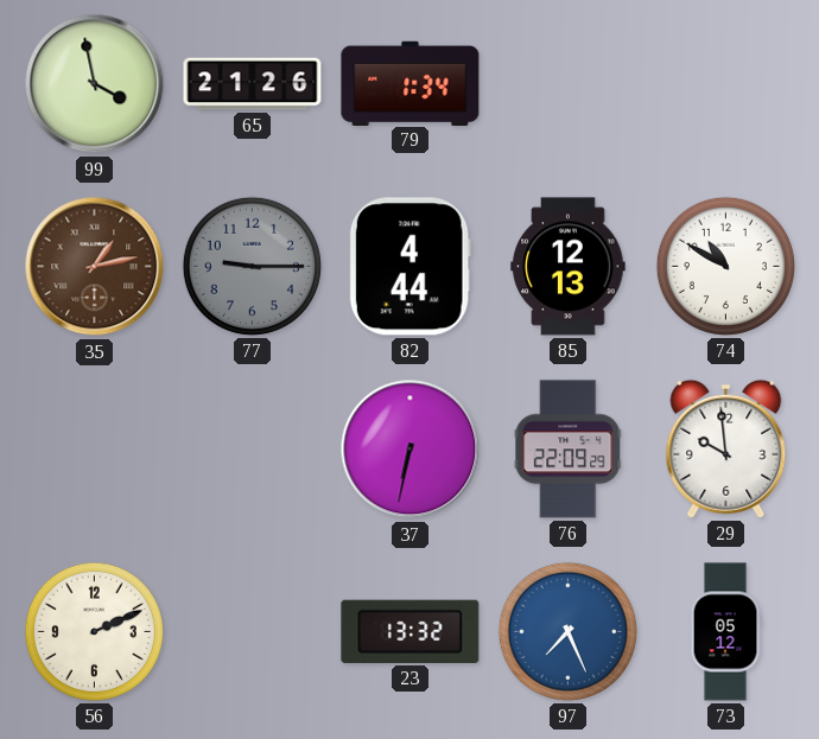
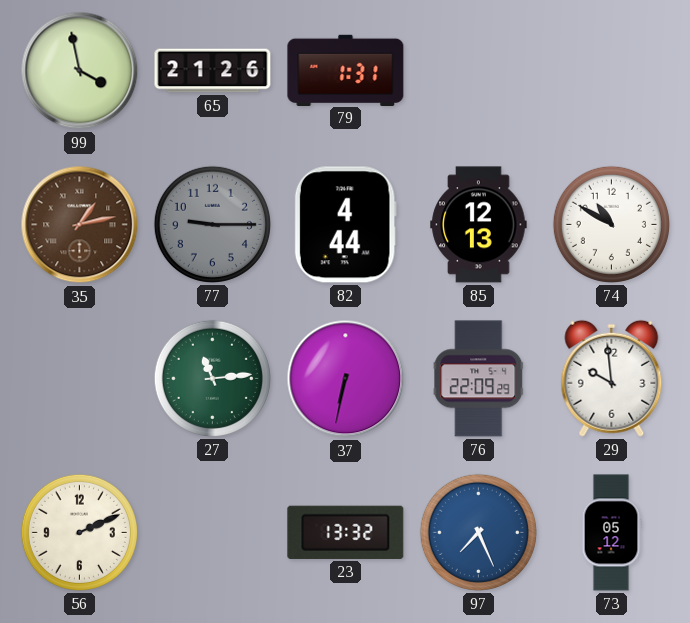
79: 1:34 -> 1:31 (346, 70)
27: none -> 11:14 (212, 378)
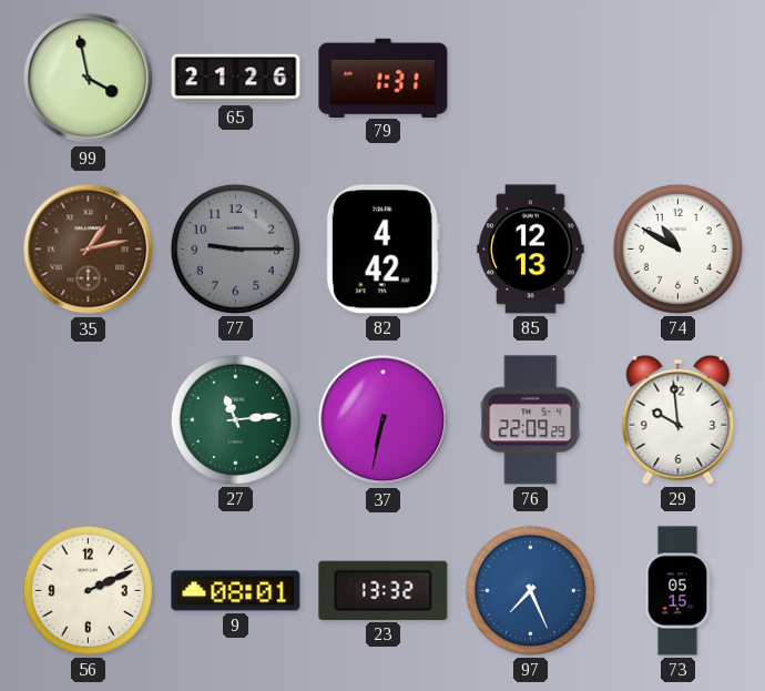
82: 4:44 -> 4:42 (382, 250)
9: none -> 08:01 (236, 591)
73: 05:12 -> 05:15 (677, 591)
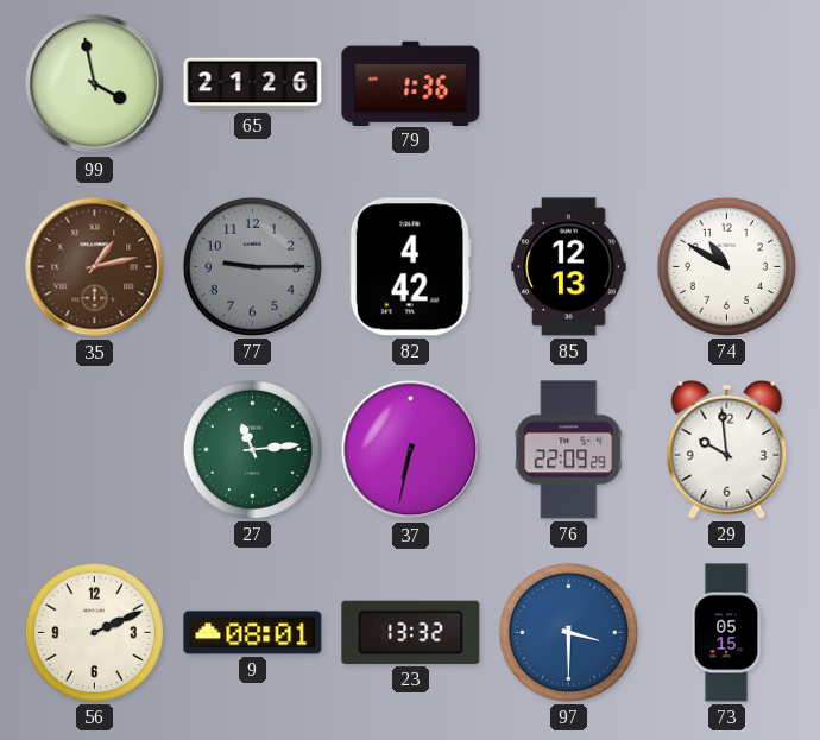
79: 1:31 -> 1:36 (411, 83)
97: 7:26 -> 3:30 (568, 632)
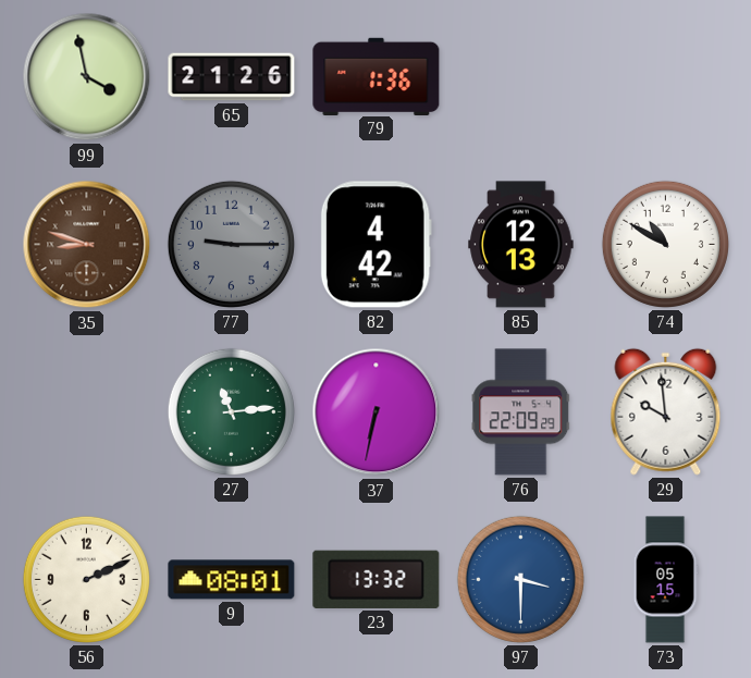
35: 1:13 -> 8:48 (87, 245)
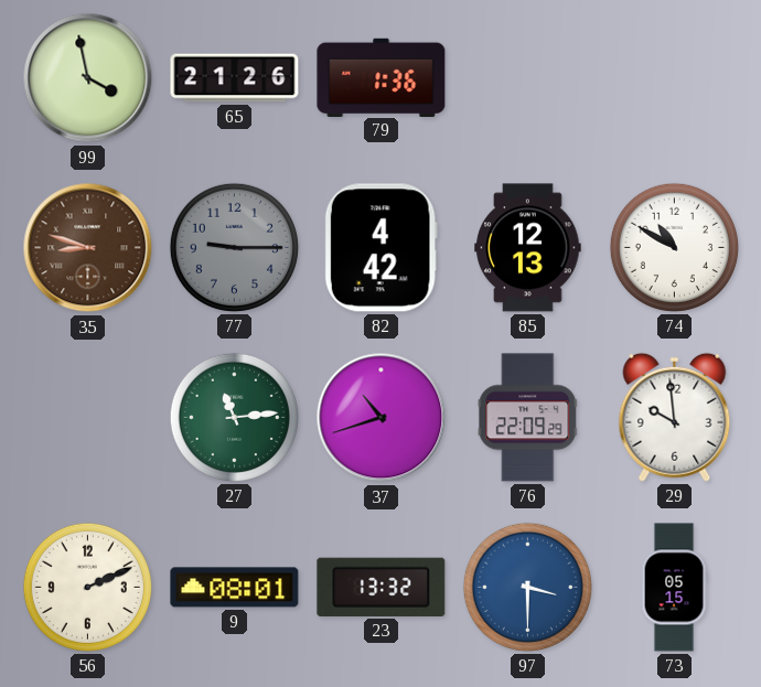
37: 6:32 -> 10:42 (382, 418)
